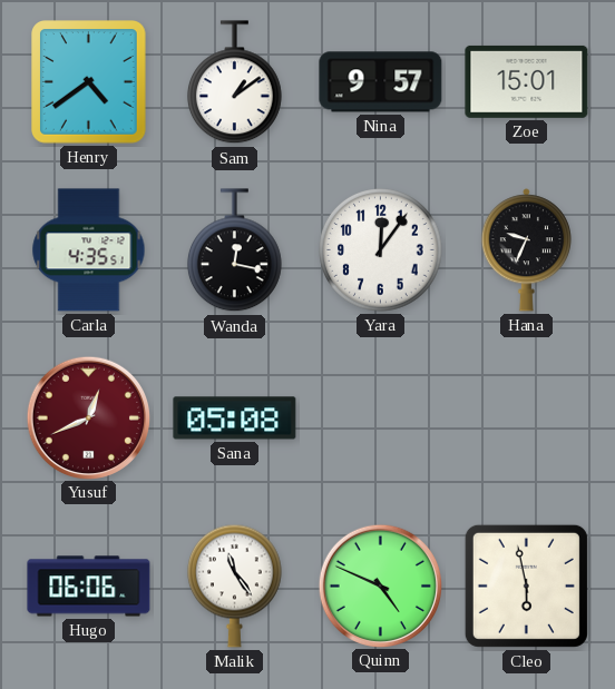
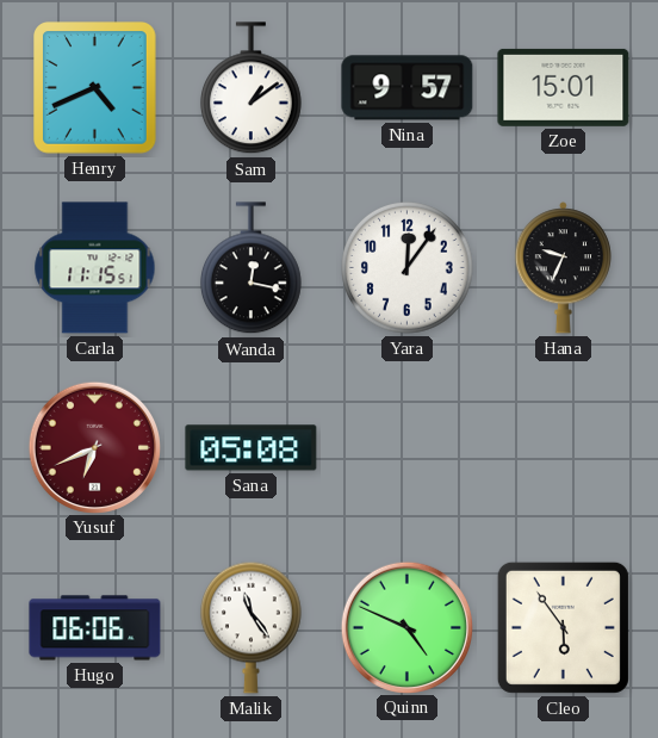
Henry: 4:39 -> 4:41 (95, 88)
Carla: 4:35 -> 11:15 (95, 268)
Yusuf: 12:41 -> 6:41 (94, 447)
Cleo: 5:58 -> 5:54 (563, 627)
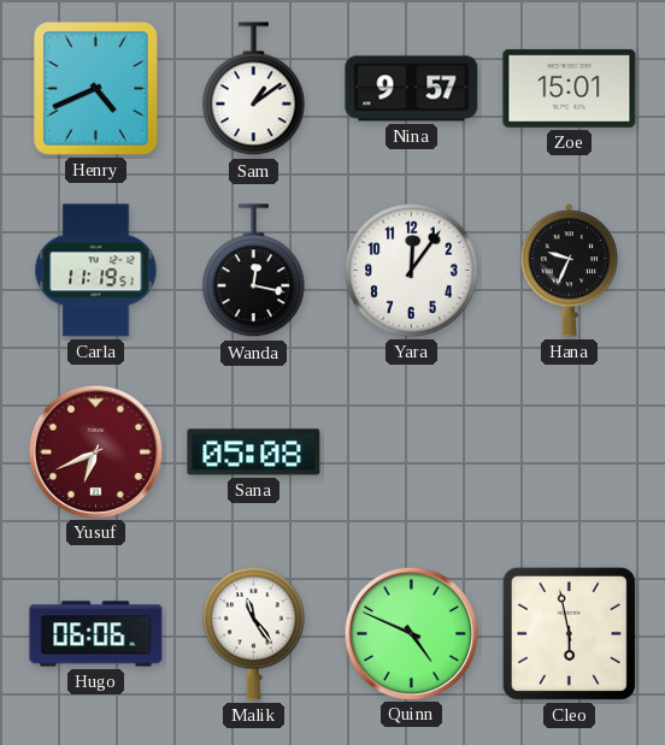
Carla: 11:15 -> 11:19 (96, 271)
Cleo: 5:54 -> 5:58 (569, 633)
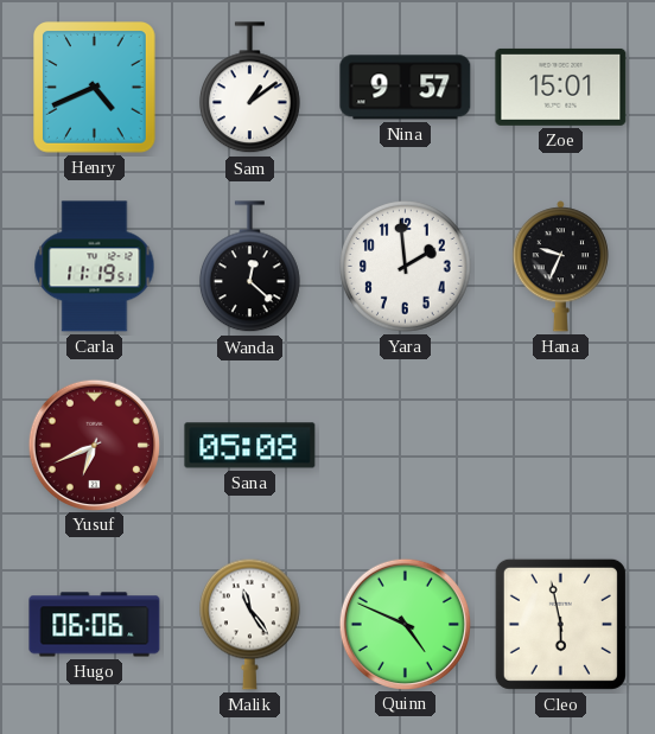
Wanda: 12:17 -> 12:22 (249, 267)
Yara: 12:06 -> 1:59 (406, 267)
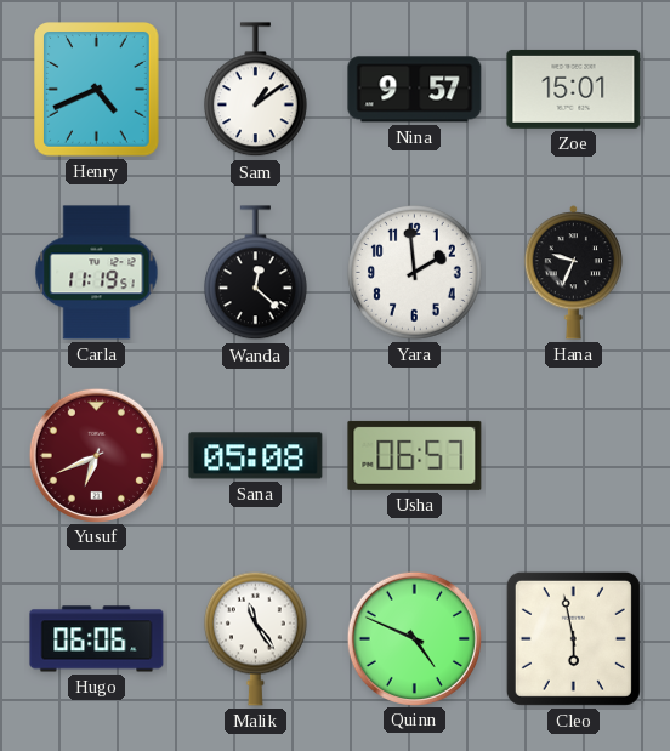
Usha: none -> 06:57 (415, 455)
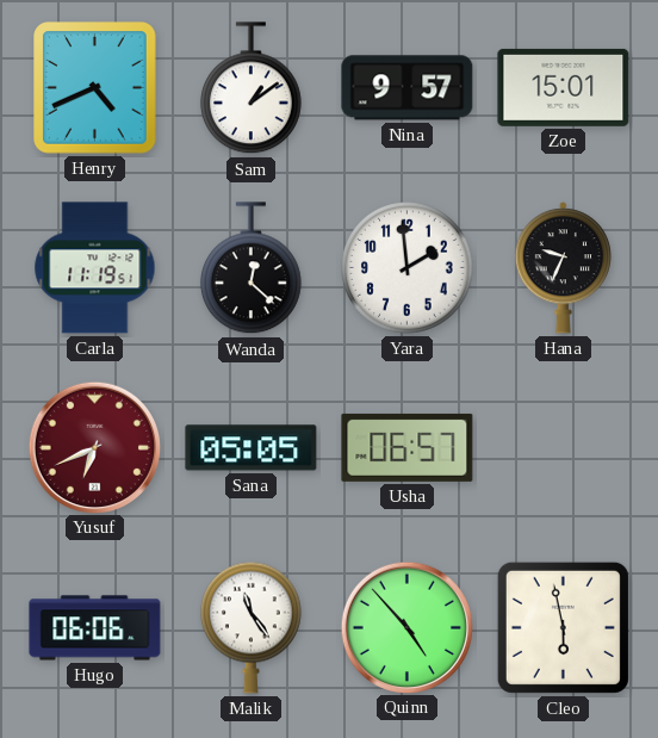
Sana: 05:08 -> 05:05 (252, 448)
Quinn: 4:49 -> 4:53 (406, 627)
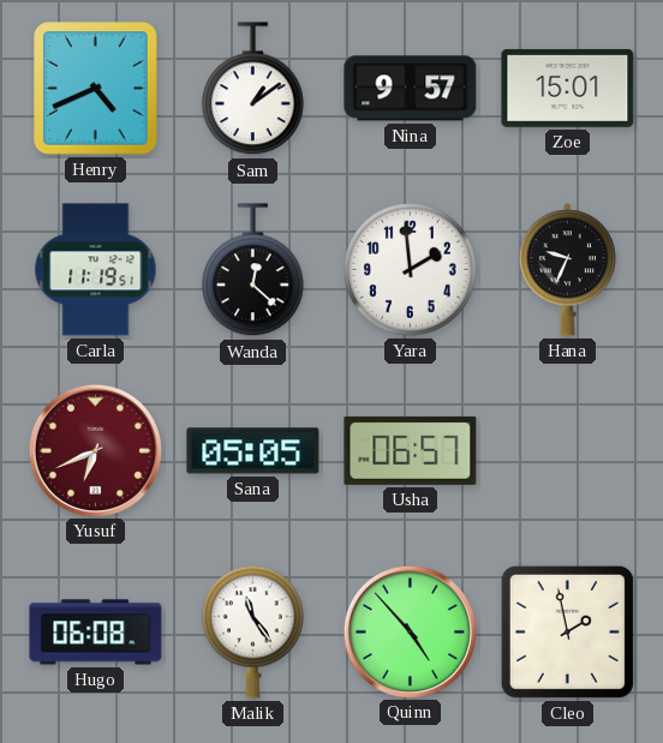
Hugo: 06:06 -> 06:08 (96, 633)
Cleo: 5:58 -> 1:58 (567, 631)
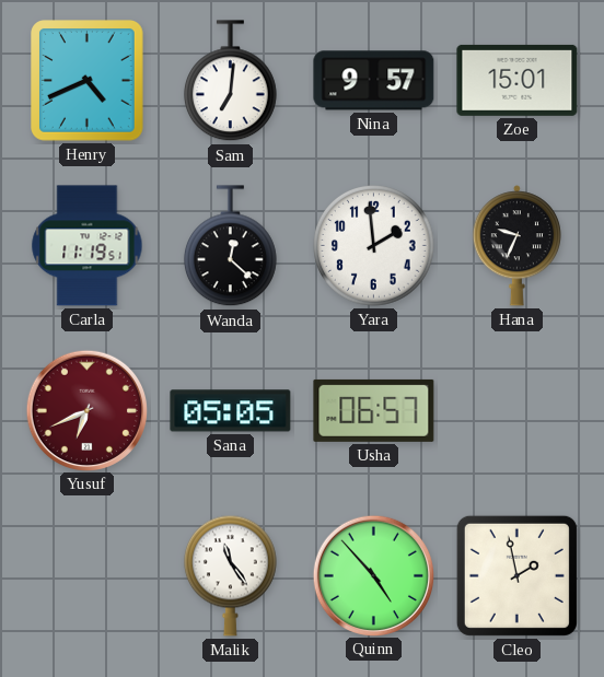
Sam: 1:09 -> 7:01 (230, 81)
Hugo: 06:08 -> none (96, 633)
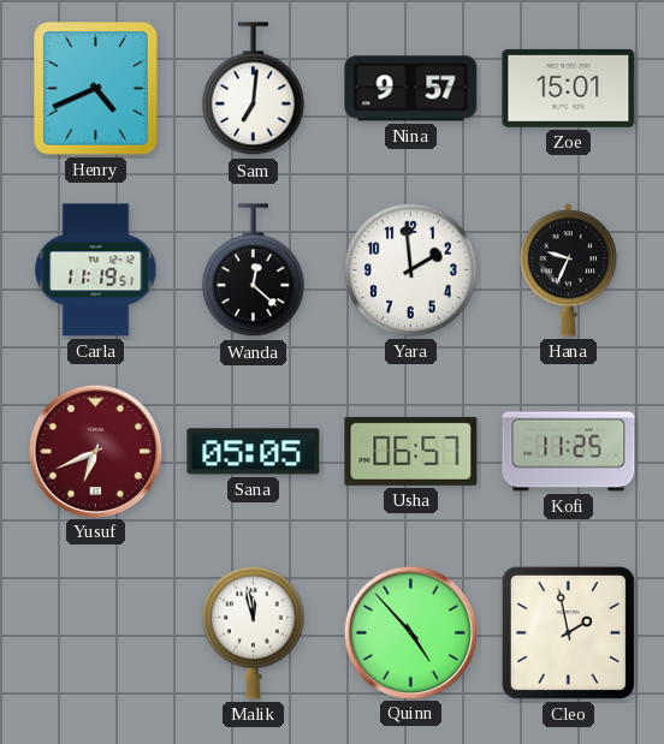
Kofi: none -> 11:25 (569, 452)
Malik: 11:24 -> 11:58 (253, 632)
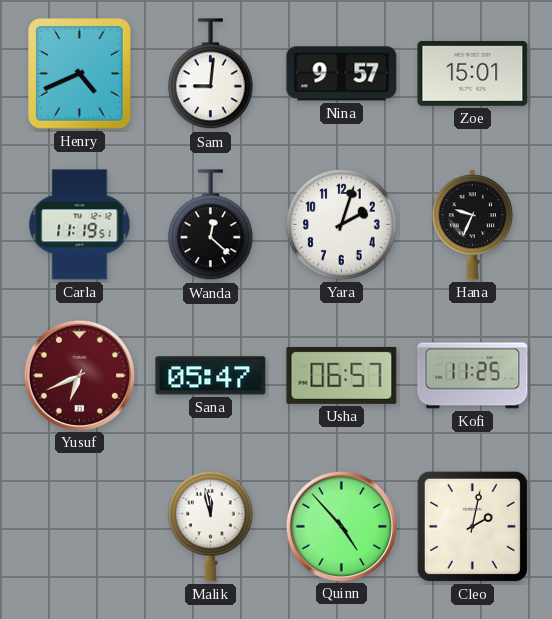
Sam: 7:01 -> 9:01 (210, 74)
Yara: 1:59 -> 2:03 (342, 225)
Sana: 05:05 -> 05:47 (211, 376)
Cleo: 1:58 -> 2:02 (472, 526)
